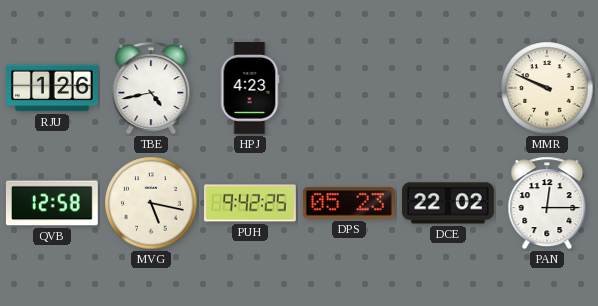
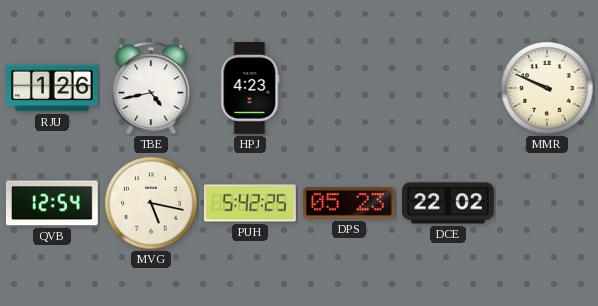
QVB: 12:58 -> 12:54 (52, 203)
PUH: 9:42 -> 5:42 (251, 203)
PAN: 12:15 -> none (547, 203)
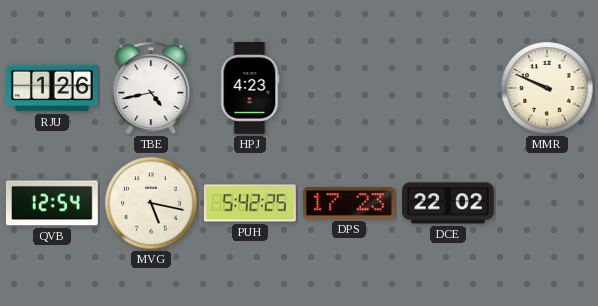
DPS: 05:23 -> 17:23 (349, 203)
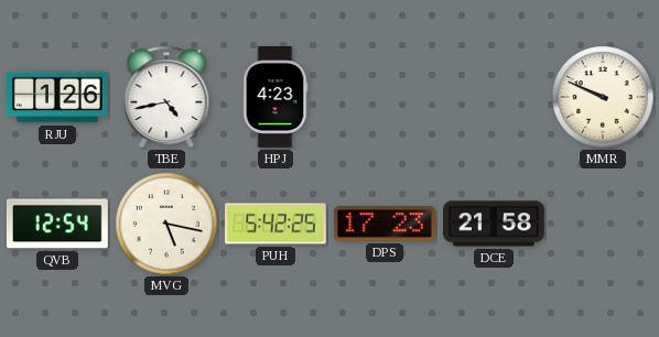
DCE: 22:02 -> 21:58 (495, 224)
